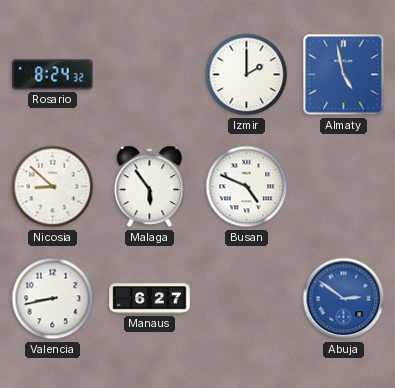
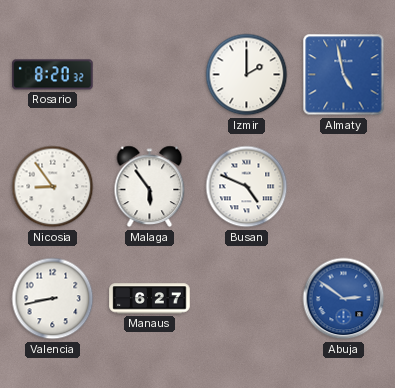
Rosario: 8:24 -> 8:20 (53, 75)
Nicosia: 8:52 -> 8:54 (53, 187)
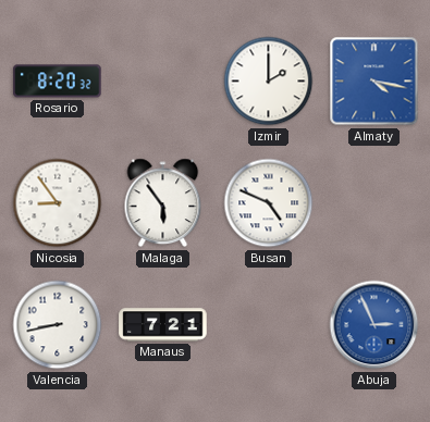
Almaty: 4:58 -> 4:17 (374, 82)
Manaus: 6:27 -> 7:21 (163, 325)
Abuja: 2:51 -> 2:56 (374, 325)
